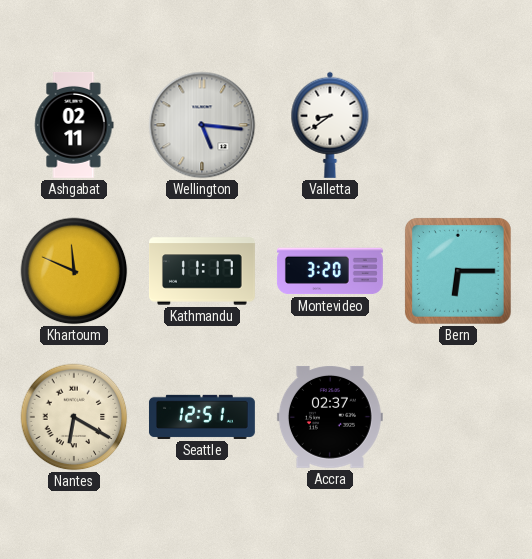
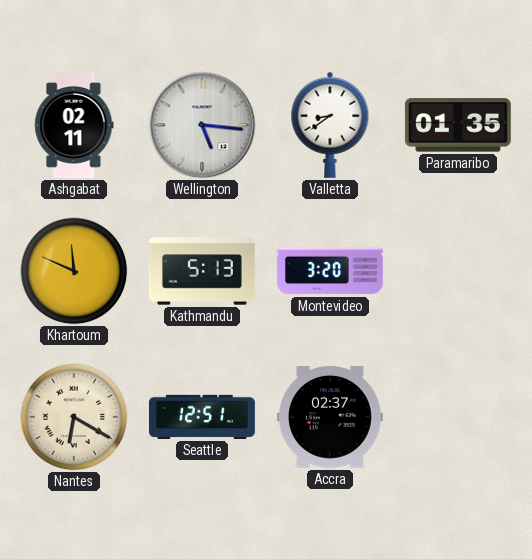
Paramaribo: none -> 01:35 (458, 125)
Kathmandu: 11:17 -> 5:13 (203, 271)
Bern: 6:15 -> none (458, 271)
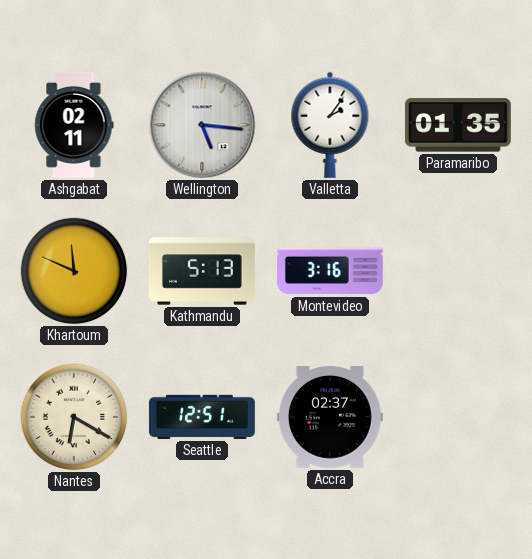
Valletta: 8:39 -> 2:06 (330, 125)
Montevideo: 3:20 -> 3:16 (330, 271)
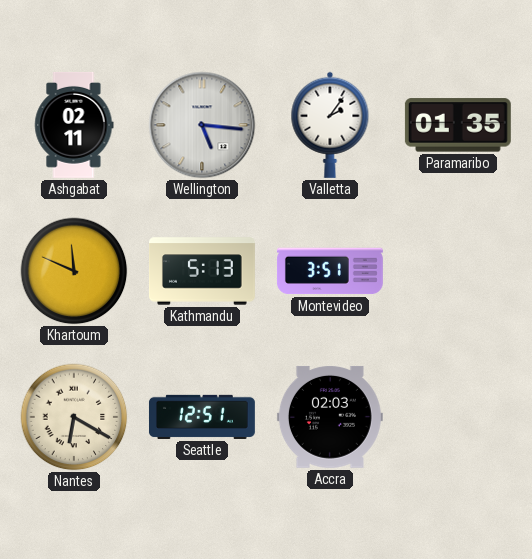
Montevideo: 3:16 -> 3:51 (330, 271)
Accra: 02:37 -> 02:03 (330, 417)
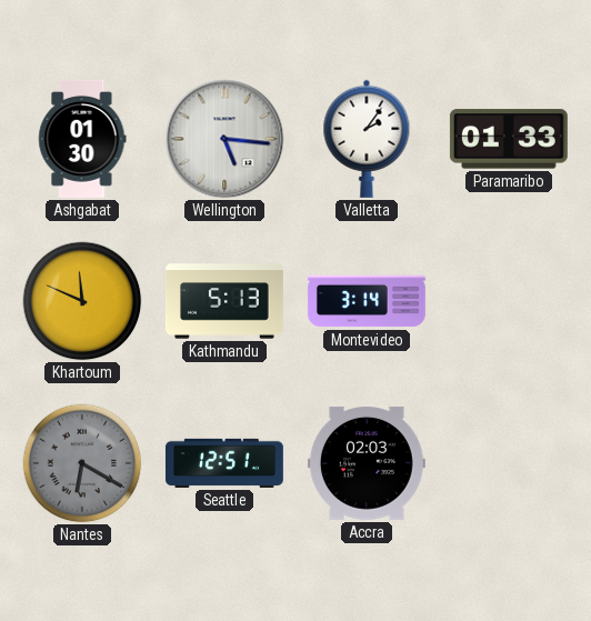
Ashgabat: 02:11 -> 01:30 (82, 139)
Paramaribo: 01:35 -> 01:33 (509, 139)
Montevideo: 3:51 -> 3:14 (367, 301)
Nantes dial: cream -> grey (82, 463)
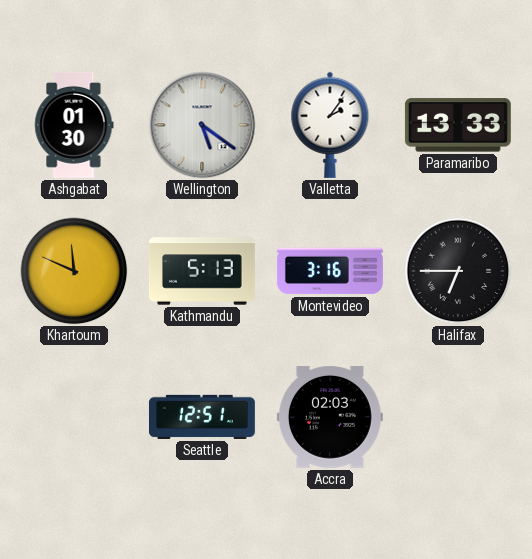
Wellington: 5:16 -> 5:21 (202, 125)
Paramaribo: 01:33 -> 13:33 (458, 125)
Montevideo: 3:14 -> 3:16 (330, 271)
Halifax: none -> 6:45 (458, 271)
Nantes: 6:20 -> none (82, 463)
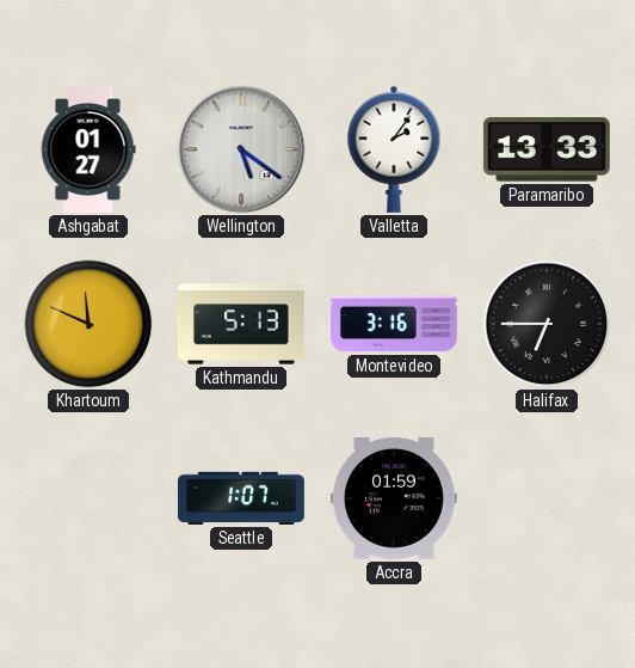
Ashgabat: 01:30 -> 01:27 (88, 149)
Seattle: 12:51 -> 1:07 (241, 498)
Accra: 02:03 -> 01:59 (394, 498)
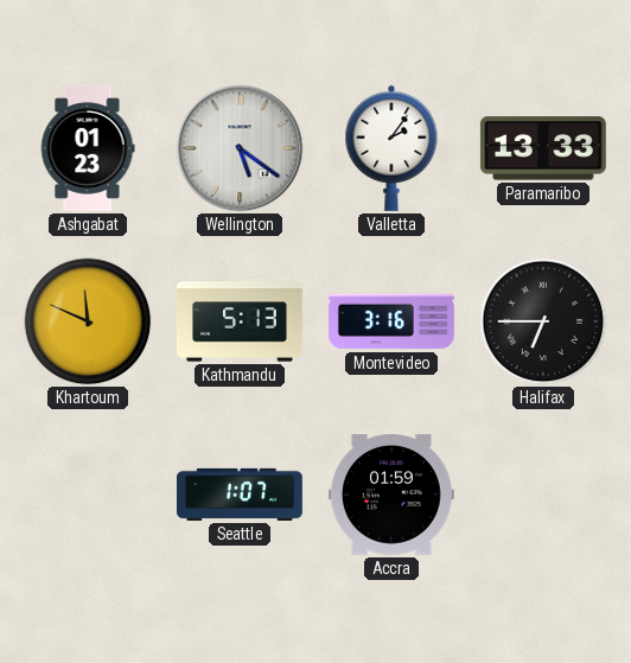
Ashgabat: 01:27 -> 01:23 (88, 148)
